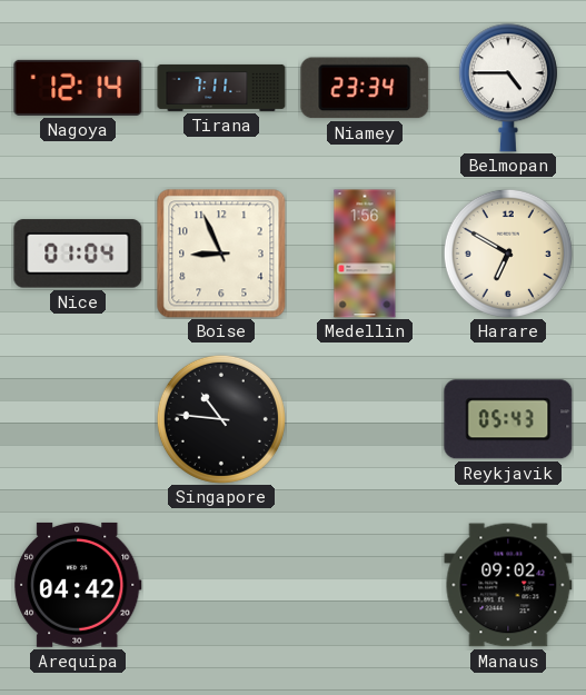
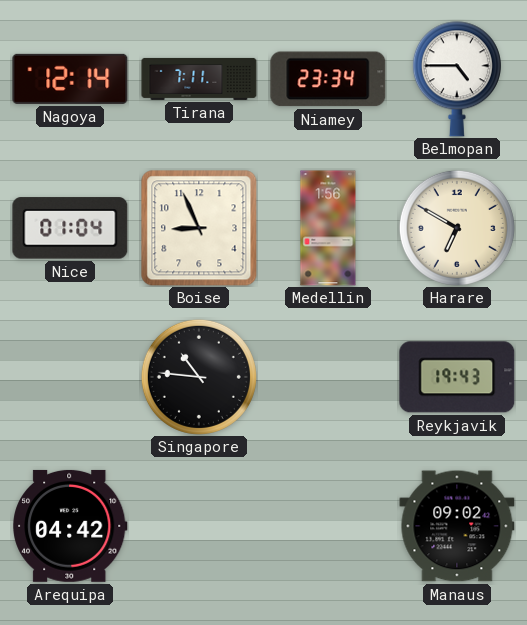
Reykjavik: 05:43 -> 19:43 (457, 377)
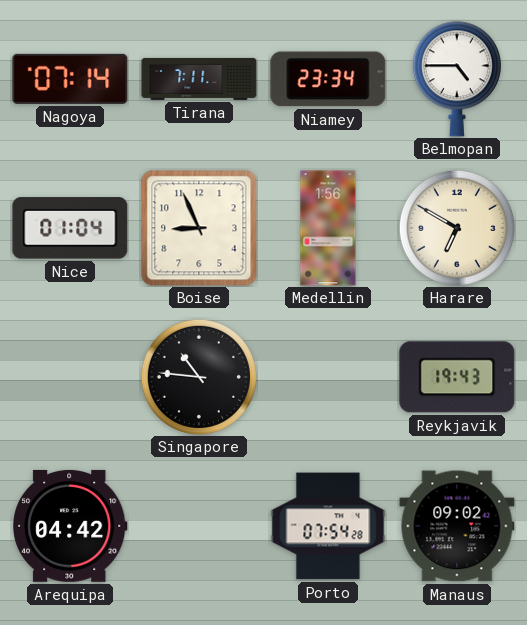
Nagoya: 12:14 -> 07:14 (70, 79)
Porto: none -> 07:54 (328, 526)
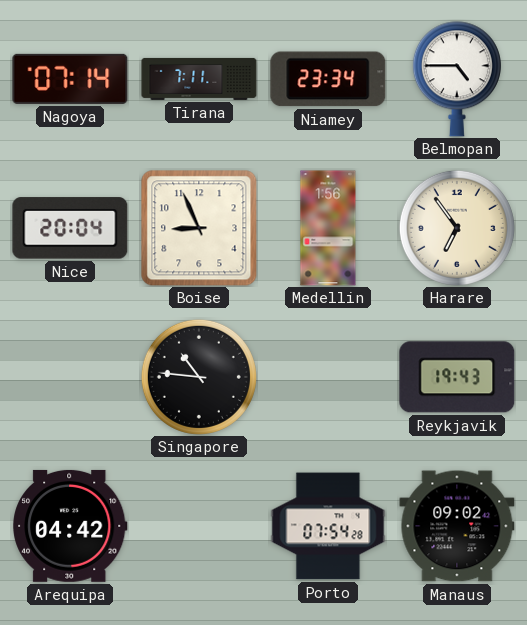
Nice: 01:04 -> 20:04 (70, 228)
Harare: 6:50 -> 6:54 (457, 228)
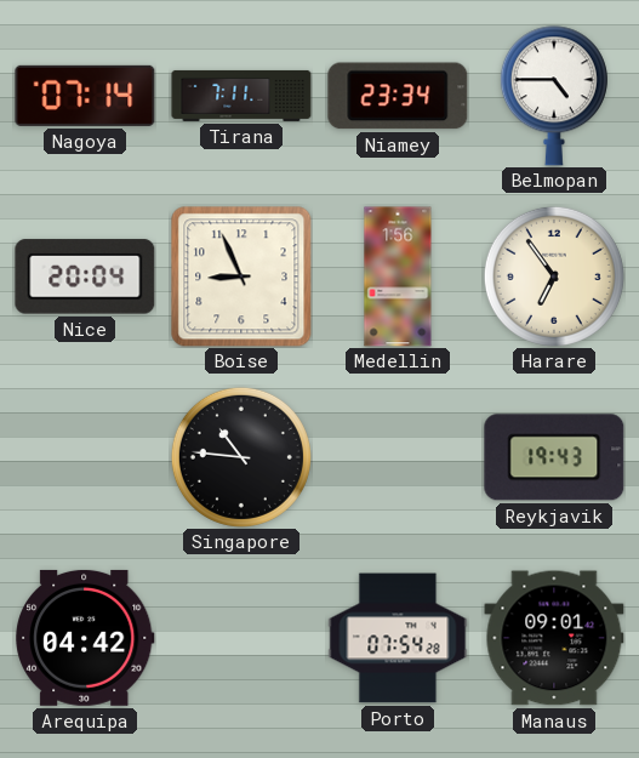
Manaus: 09:02 -> 09:01 (554, 638)
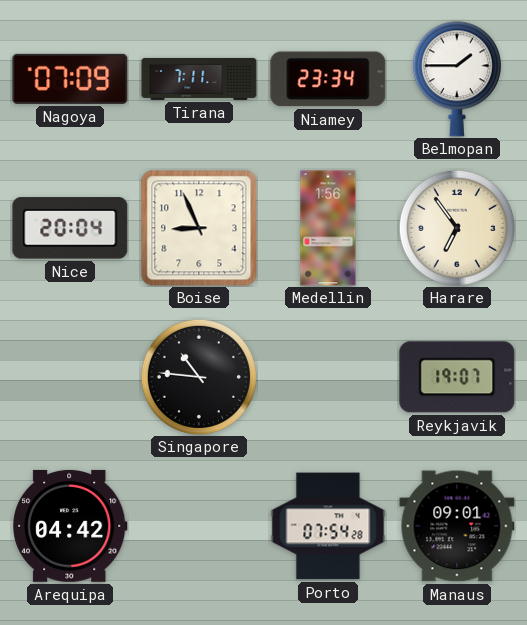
Nagoya: 07:14 -> 07:09 (70, 79)
Belmopan: 4:45 -> 1:45 (457, 79)
Reykjavik: 19:43 -> 19:07 (457, 377)
